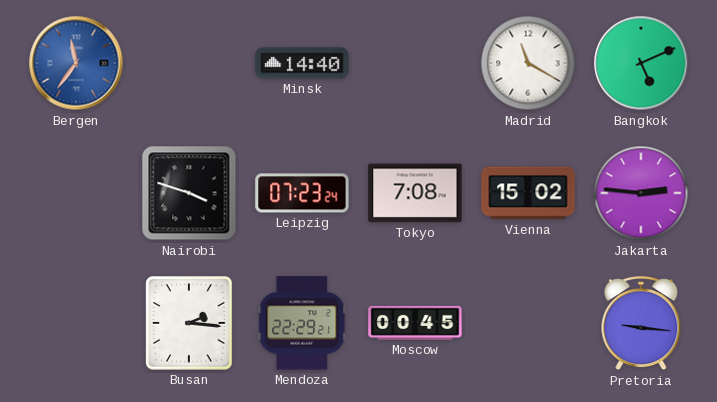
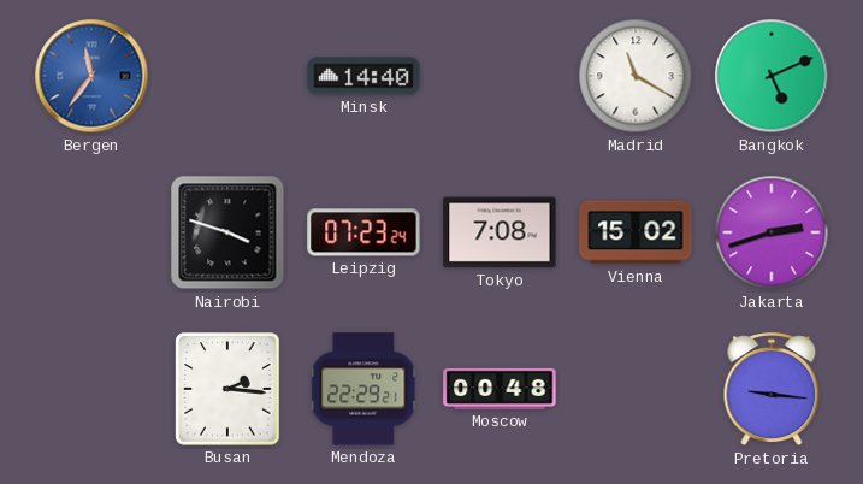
Jakarta: 2:46 -> 2:42 (772, 232)
Moscow: 00:45 -> 00:48 (500, 389)
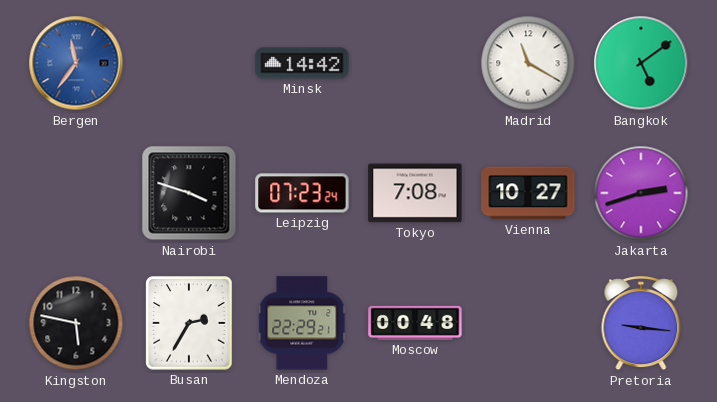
Minsk: 14:40 -> 14:42 (302, 63)
Bangkok: 5:11 -> 5:09 (641, 63)
Vienna: 15:02 -> 10:27 (528, 193)
Kingston: none -> 5:47 (76, 323)
Busan: 2:16 -> 2:35 (189, 323)
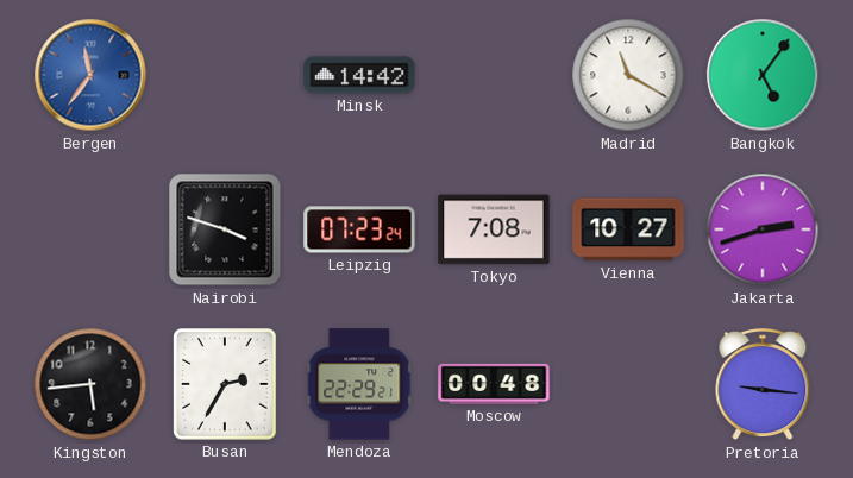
Bangkok: 5:09 -> 5:06 (763, 75)
Kingston: 5:47 -> 5:44 (90, 384)
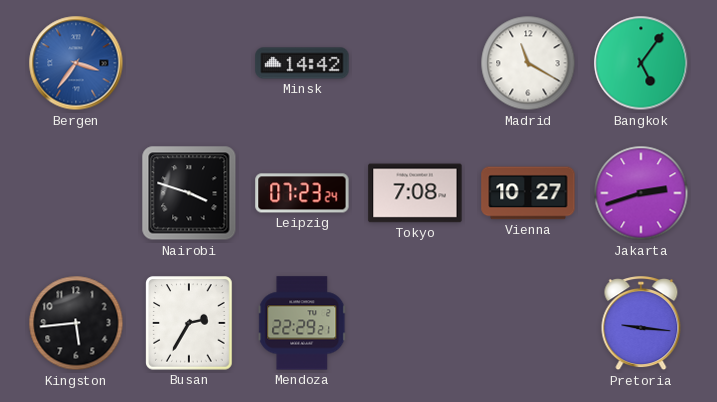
Bergen: 11:36 -> 3:36 (76, 63)
Moscow: 00:48 -> none (494, 384)
